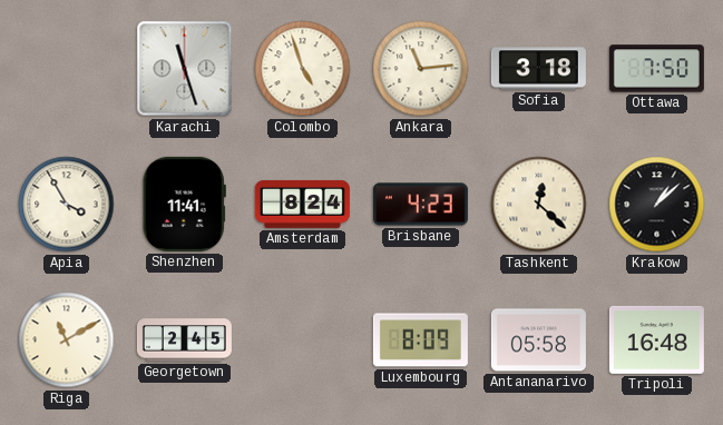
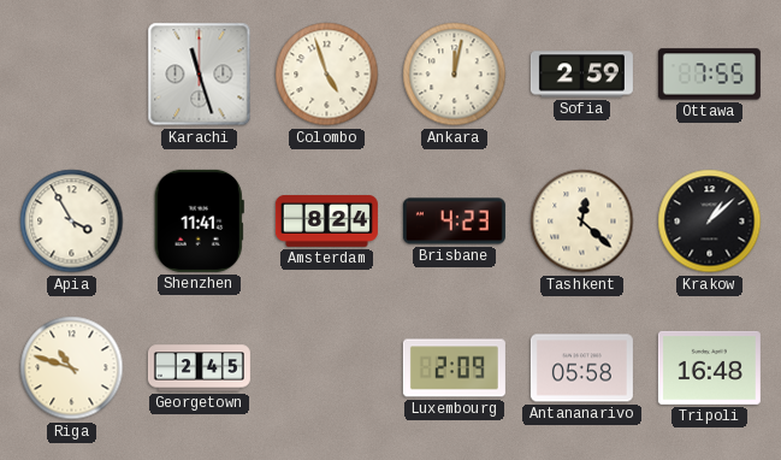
Ankara: 11:14 -> 12:02 (455, 75)
Sofia: 3:18 -> 2:59 (581, 75)
Ottawa: 7:50 -> 7:55 (709, 75)
Riga: 11:10 -> 10:48 (72, 368)
Luxembourg: 8:09 -> 2:09 (454, 368)
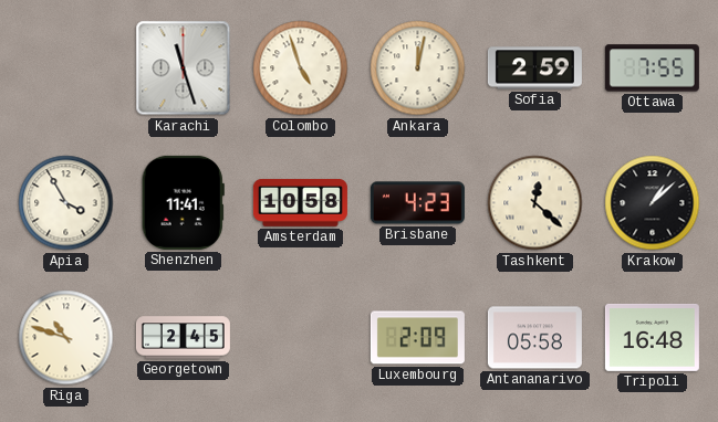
Amsterdam: 8:24 -> 10:58 (300, 202)
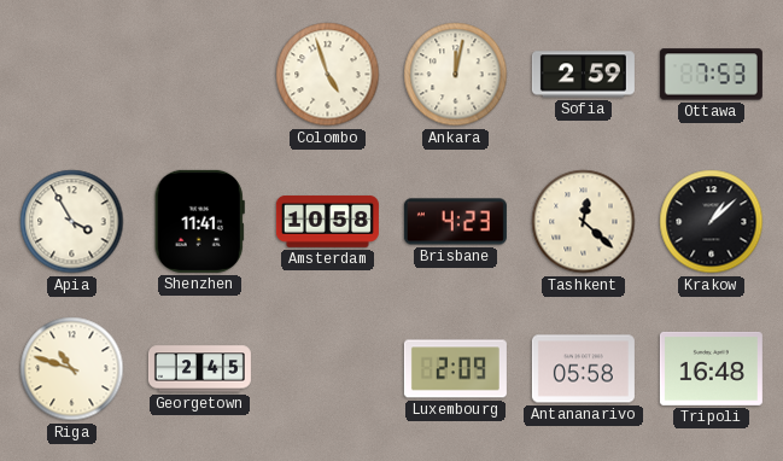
Karachi: 11:27 -> none (184, 68)
Ottawa: 7:55 -> 7:53 (711, 75)
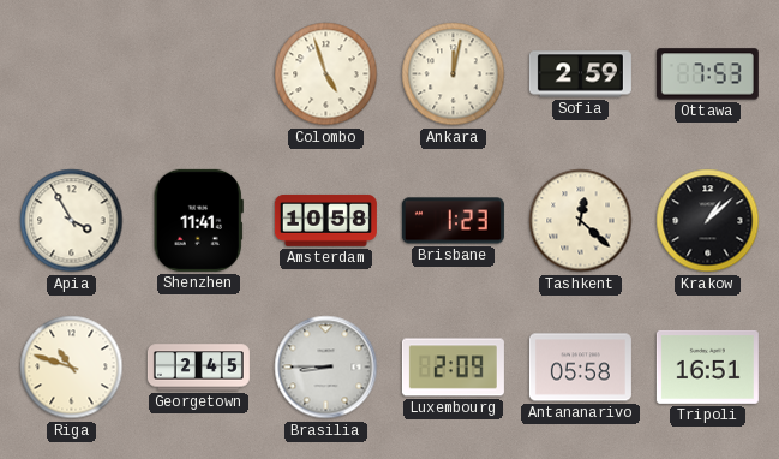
Brisbane: 4:23 -> 1:23 (453, 221)
Brasilia: none -> 8:45 (326, 368)
Tripoli: 16:48 -> 16:51 (707, 366)
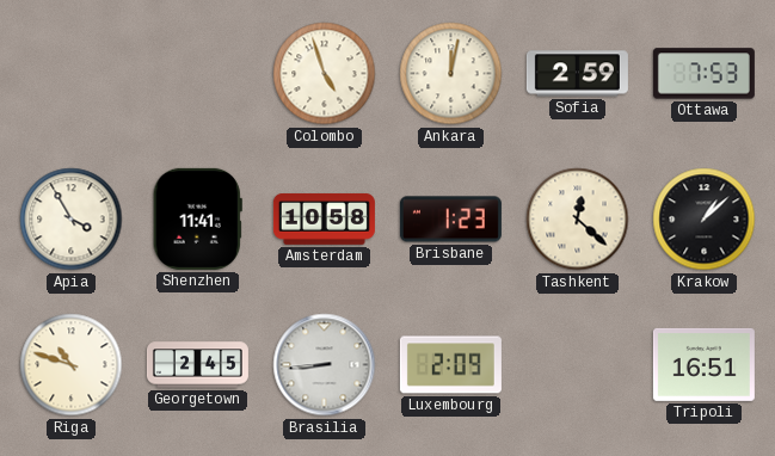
Brasilia: 8:45 -> 8:44 (325, 365)
Antananarivo: 05:58 -> none (580, 368)
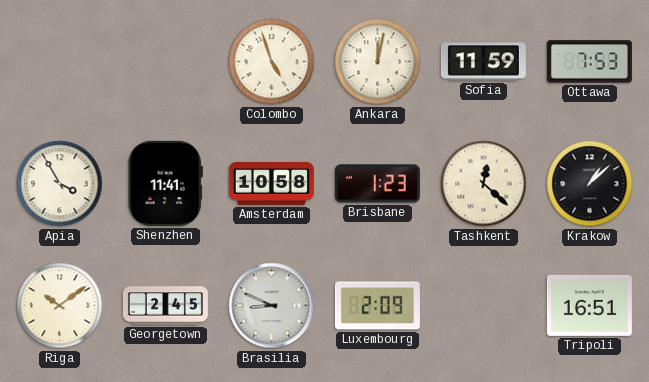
Sofia: 2:59 -> 11:59 (483, 62)
Riga: 10:48 -> 10:09 (60, 306)
Brasilia: 8:44 -> 8:49 (272, 306)
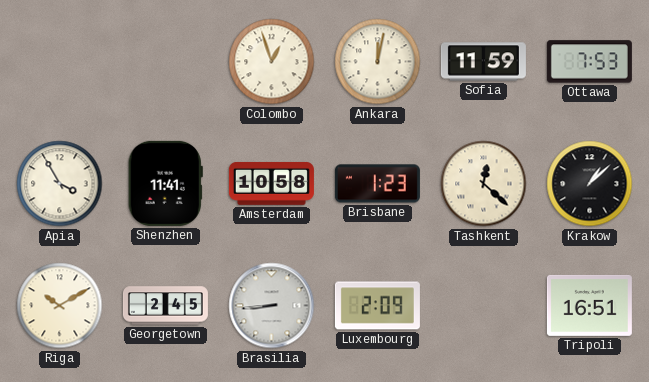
Colombo: 4:57 -> 12:57 (272, 62)
Riga: 10:09 -> 10:10 (60, 306)
Brasilia: 8:49 -> 8:44 (272, 306)
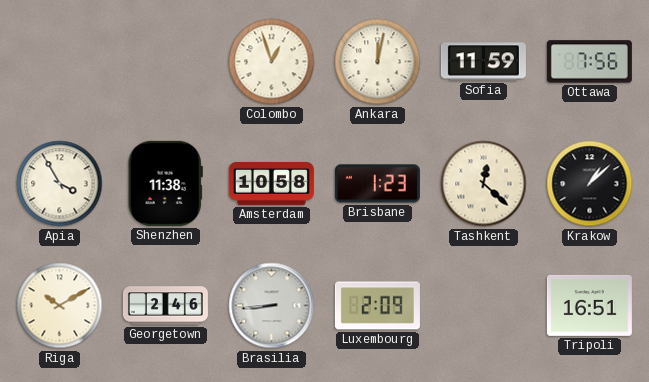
Ottawa: 7:53 -> 7:56 (589, 62)
Shenzhen: 11:41 -> 11:38 (165, 183)
Georgetown: 2:45 -> 2:46 (165, 306)
